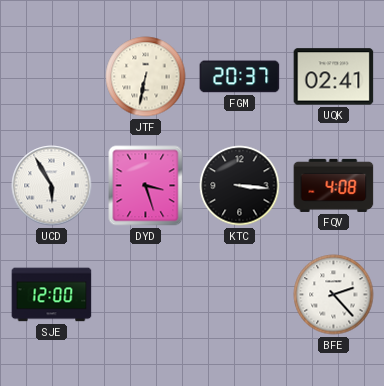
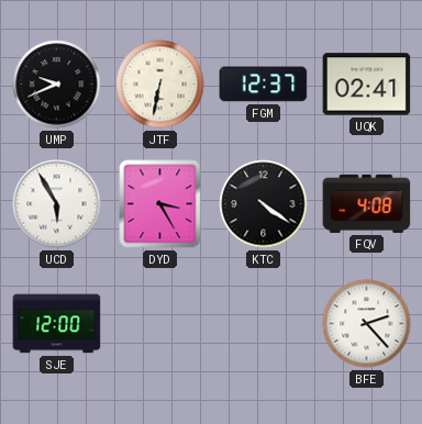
UMP: none -> 9:41 (57, 85)
FGM: 20:37 -> 12:37 (264, 85)
DYD: 3:27 -> 3:25 (160, 204)
KTC: 3:16 -> 4:21 (264, 204)
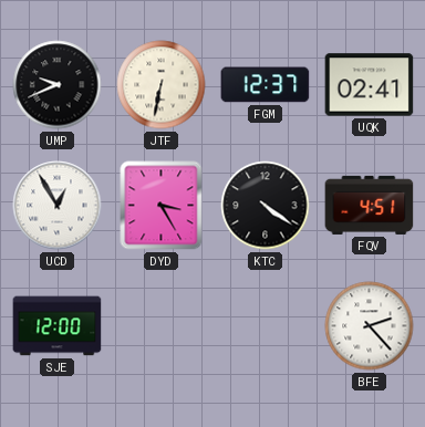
UCD: 5:55 -> 12:55 (58, 206)
FQV: 4:08 -> 4:51 (370, 205)
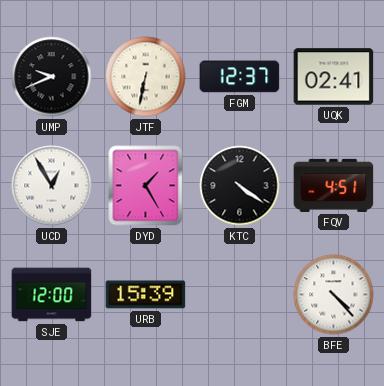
DYD: 3:25 -> 1:25 (146, 186)
URB: none -> 15:39 (146, 295)
BFE: 2:23 -> 4:23 (334, 295)
